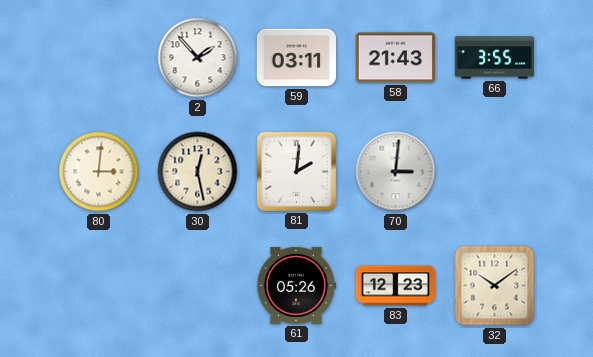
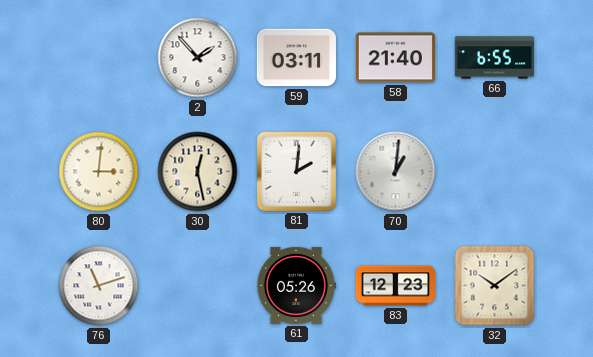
58: 21:43 -> 21:40 (395, 58)
66: 3:55 -> 6:55 (494, 58)
70: 3:01 -> 1:01 (396, 172)
76: none -> 11:12 (99, 286)
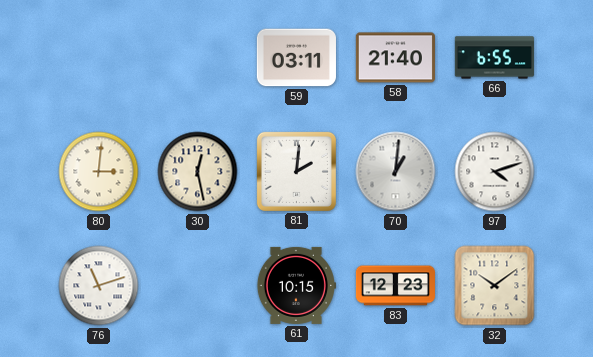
2: 1:53 -> none (198, 58)
97: none -> 4:12 (495, 172)
61: 05:26 -> 10:15 (296, 285)
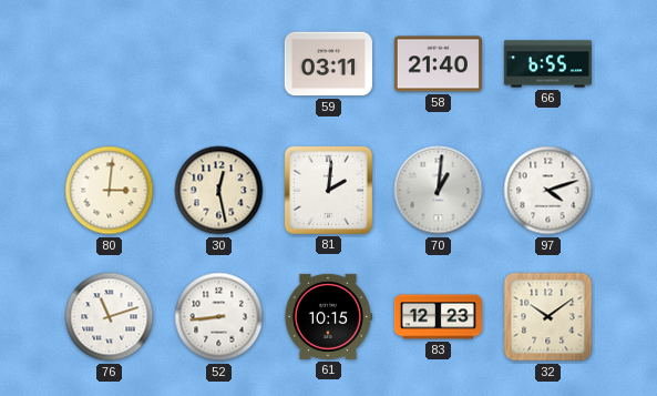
52: none -> 8:44 (219, 317)
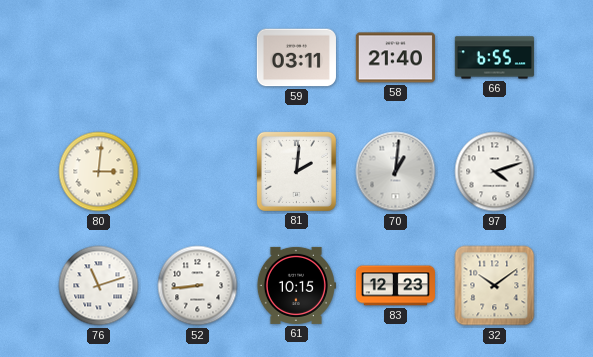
30: 12:28 -> none (219, 191)
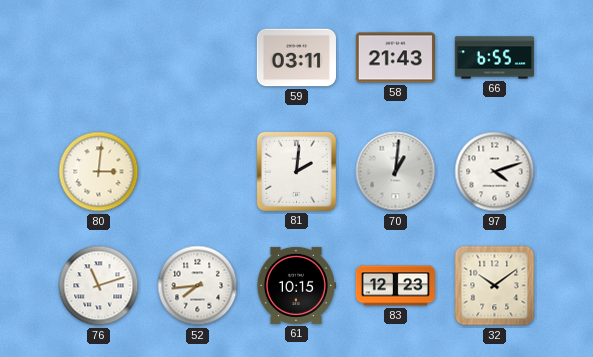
58: 21:40 -> 21:43 (395, 58)
52: 8:44 -> 7:44 (198, 286)
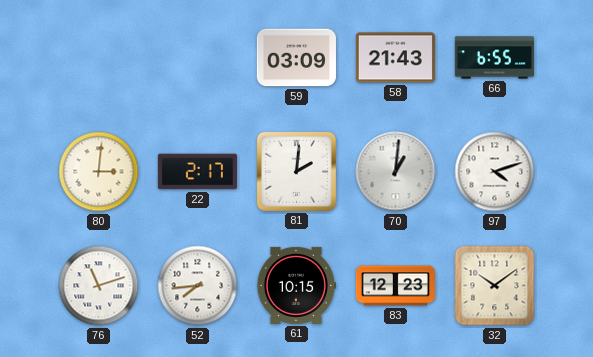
59: 03:11 -> 03:09 (296, 58)
22: none -> 2:17 (197, 172)
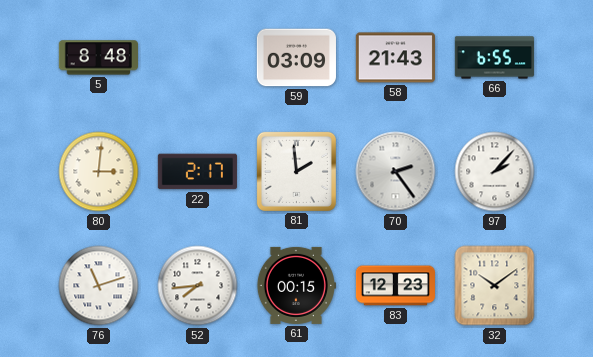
5: none -> 8:48 (98, 58)
81: 2:01 -> 1:59 (296, 171)
70: 1:01 -> 2:24 (396, 172)
97: 4:12 -> 2:07 (495, 172)
61: 10:15 -> 00:15 (296, 285)
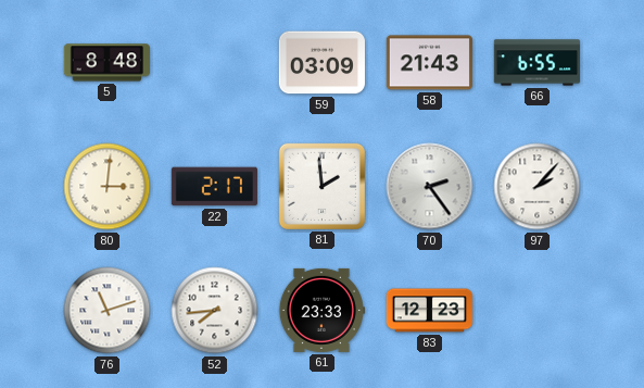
61: 00:15 -> 23:33 (321, 310)
32: 10:09 -> none (495, 286)
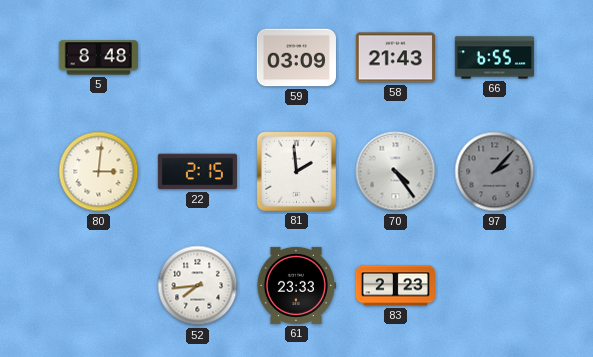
22: 2:17 -> 2:15 (197, 172)
70: 2:24 -> 4:24 (396, 172)
97 dial: white -> grey (495, 172)
76: 11:12 -> none (108, 311)
83: 12:23 -> 2:23 (395, 286)
